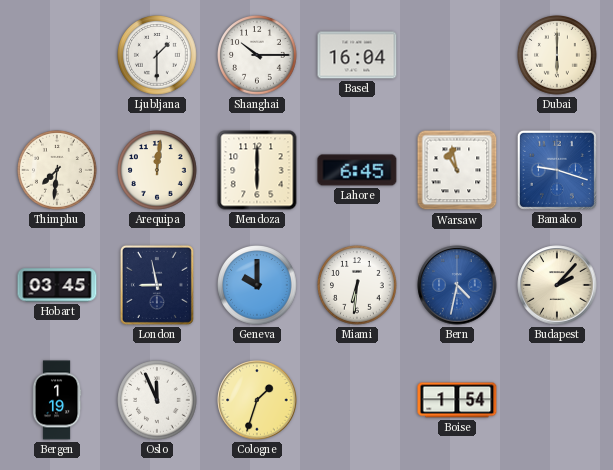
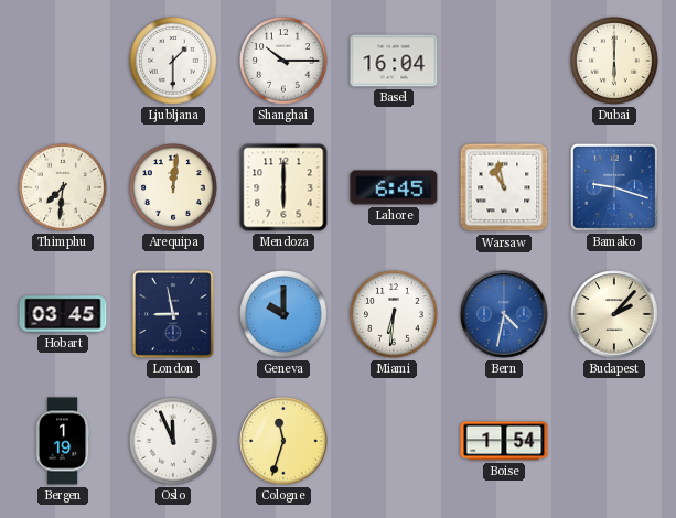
Cologne: 1:33 -> 11:33 (283, 441)
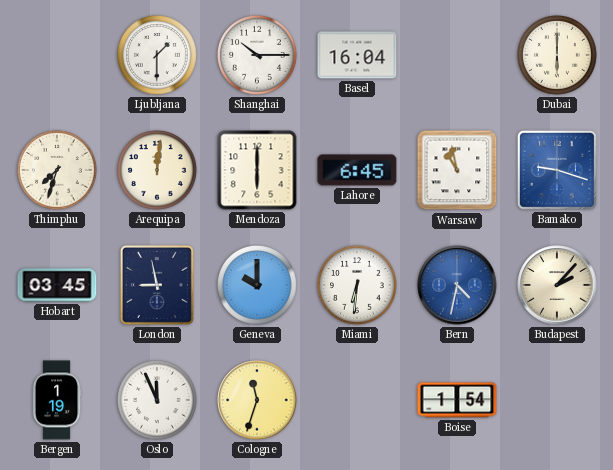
Thimphu: 7:31 -> 7:33 (57, 170)
